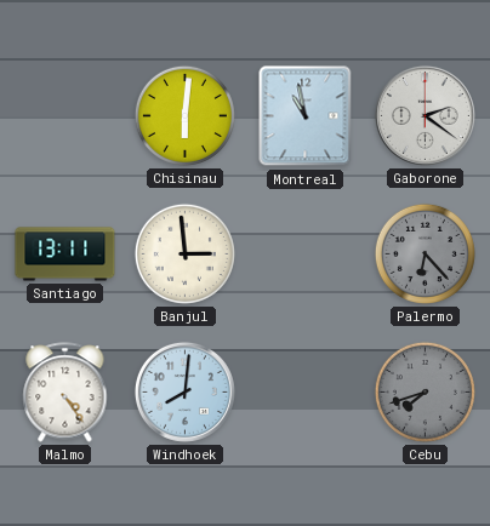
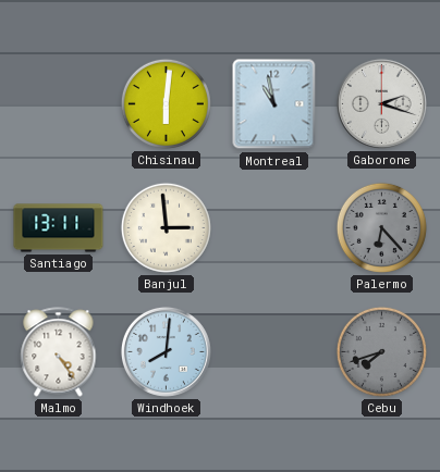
Gaborone: 2:21 -> 2:18 (381, 103)
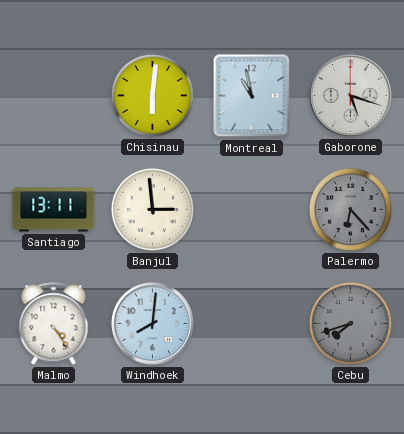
Gaborone: 2:18 -> 5:18 (350, 95)
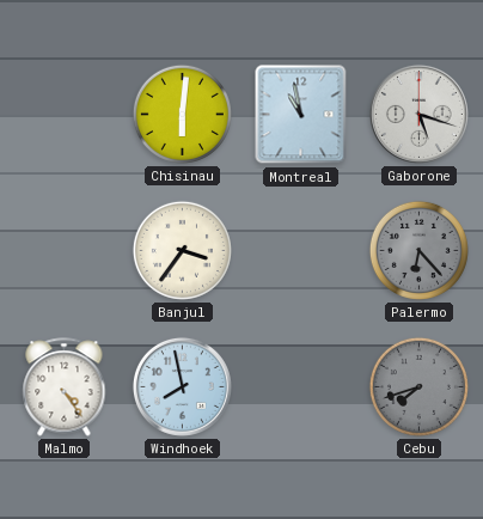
Santiago: 13:11 -> none (54, 210)
Banjul: 2:59 -> 3:36 (182, 250)
Windhoek: 8:01 -> 7:58 (182, 386)
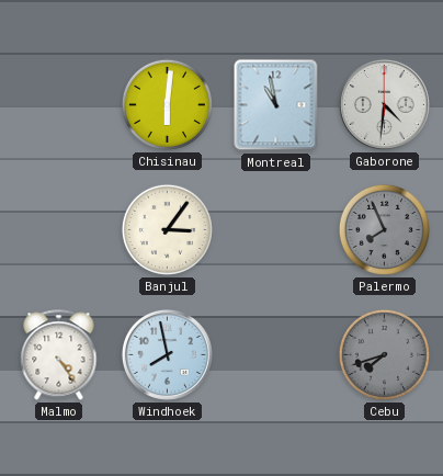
Gaborone: 5:18 -> 4:31 (384, 104)
Banjul: 3:36 -> 3:06 (167, 229)
Palermo: 6:23 -> 7:56 (384, 229)
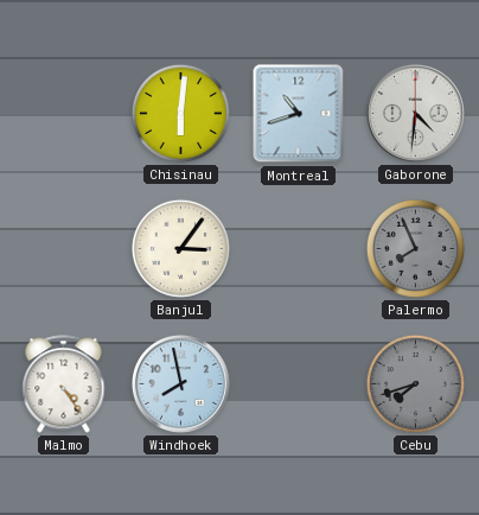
Montreal: 10:58 -> 10:42 (299, 114)
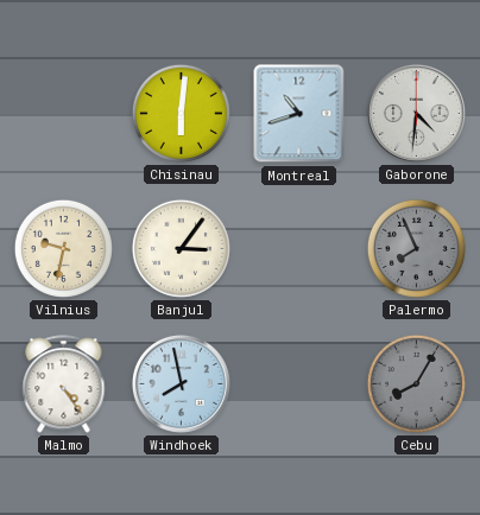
Vilnius: none -> 9:32 (63, 248)
Cebu: 7:42 -> 8:05 (416, 383)
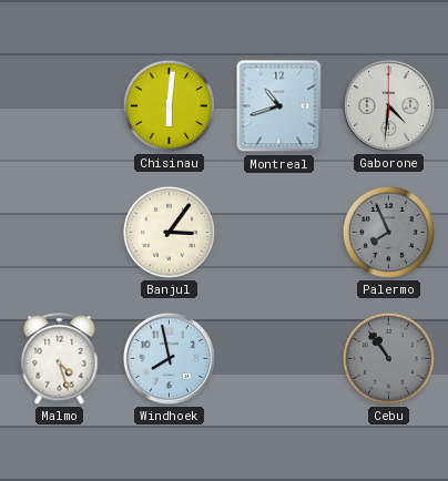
Vilnius: 9:32 -> none (63, 248)
Malmo: 4:24 -> 4:27 (60, 359)
Cebu: 8:05 -> 10:54 (388, 358)
